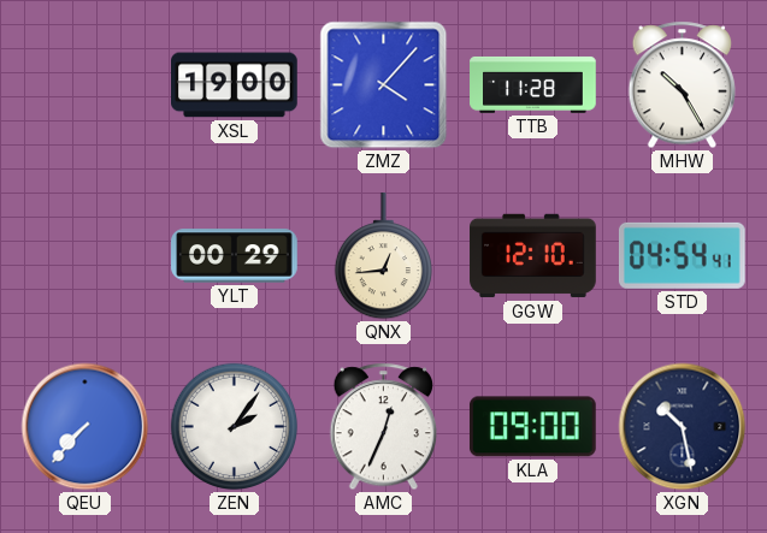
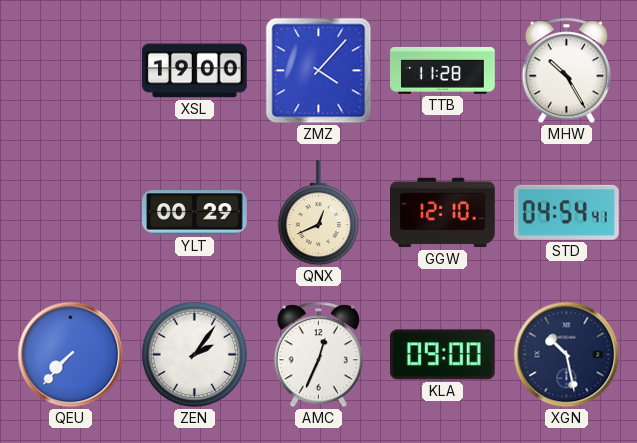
QNX: 12:44 -> 12:41 (318, 214)
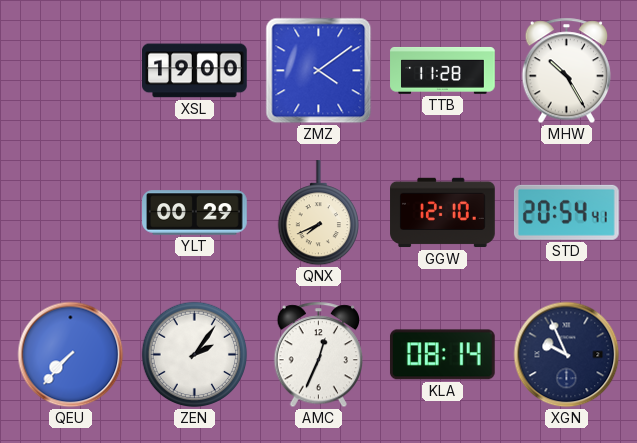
ZMZ: 4:07 -> 4:09 (319, 71)
QNX: 12:41 -> 7:41 (318, 214)
STD: 04:54 -> 20:54 (566, 212)
KLA: 09:00 -> 08:14 (442, 355)
XGN: 10:28 -> 9:56 (567, 355)
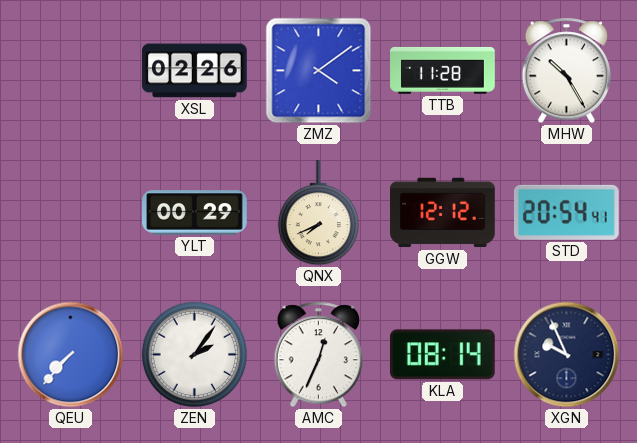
XSL: 19:00 -> 02:26 (195, 71)
GGW: 12:10 -> 12:12 (443, 213)
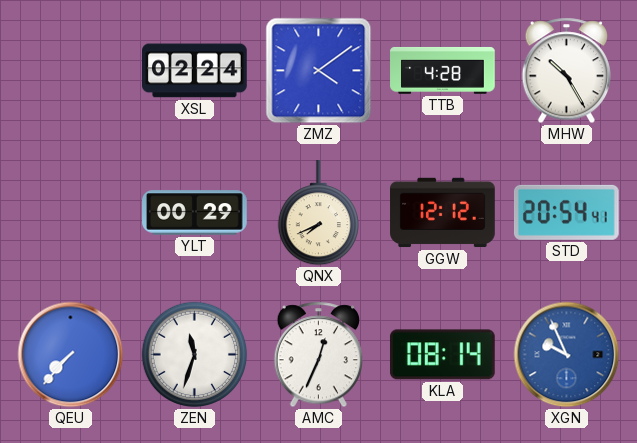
XSL: 02:26 -> 02:24 (195, 71)
TTB: 11:28 -> 4:28 (443, 70)
ZEN: 2:06 -> 11:33 (195, 355)
XGN dial: navy -> blue (567, 355)
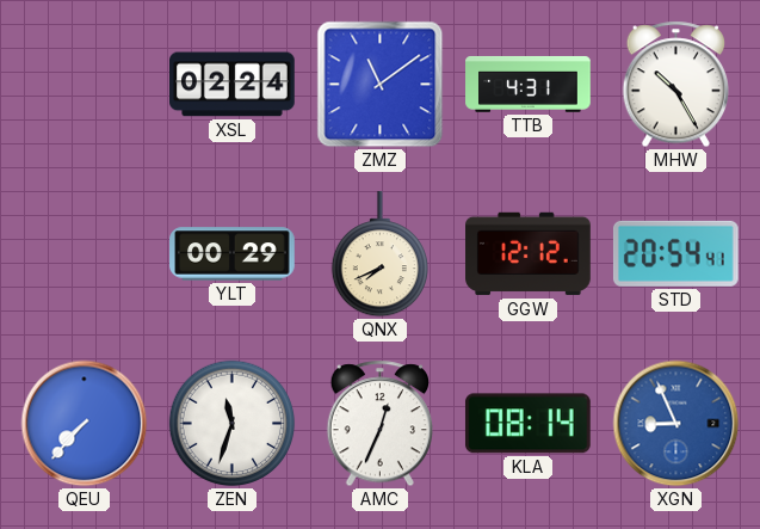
ZMZ: 4:09 -> 11:09 (381, 85)
TTB: 4:28 -> 4:31 (529, 84)
XGN: 9:56 -> 8:56 (676, 424)
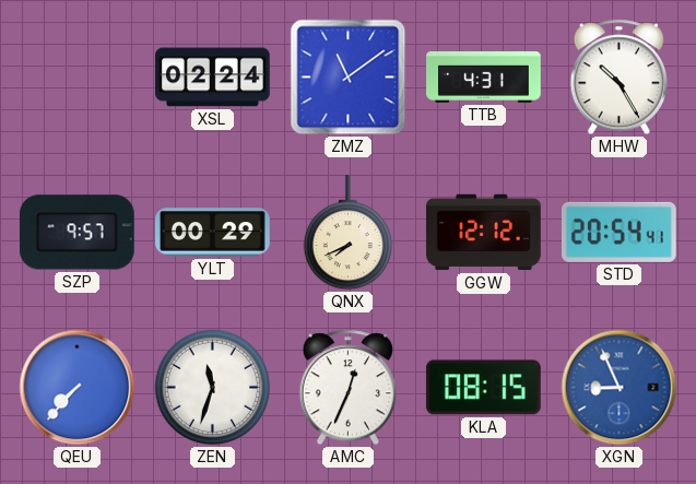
SZP: none -> 9:57 (76, 233)
KLA: 08:14 -> 08:15 (483, 388)
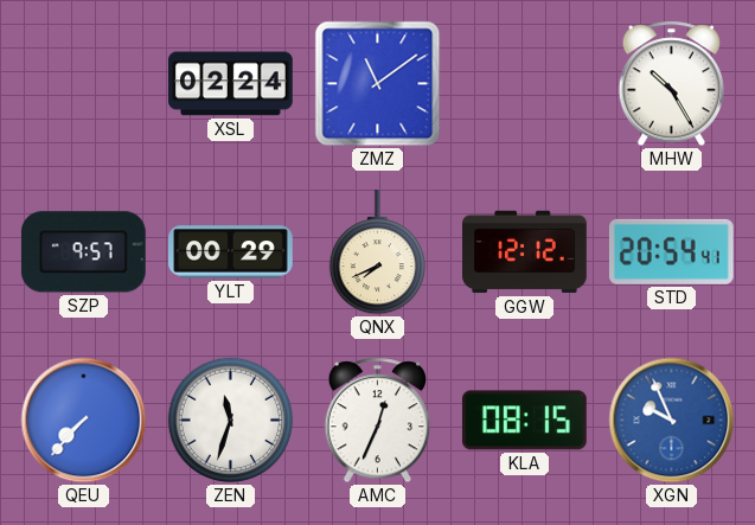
TTB: 4:31 -> none (484, 76)
XGN: 8:56 -> 9:56 (672, 421)
